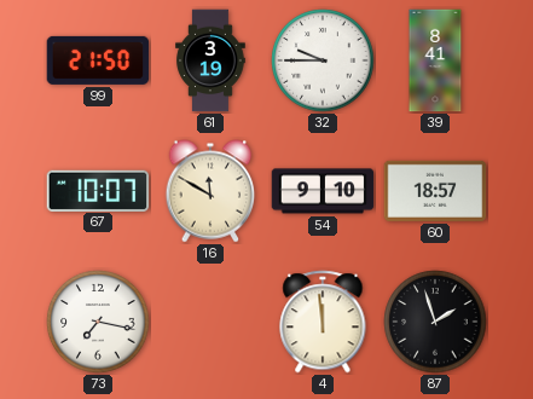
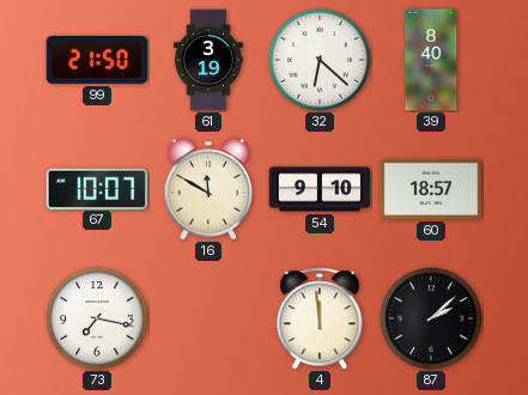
32: 9:45 -> 6:22 (320, 60)
39: 8:41 -> 8:40 (431, 60)
87: 1:57 -> 2:08 (431, 318)
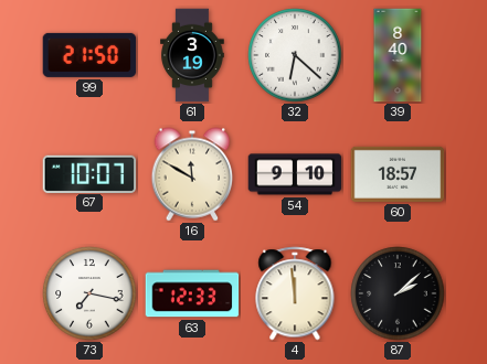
63: none -> 12:33 (192, 293)
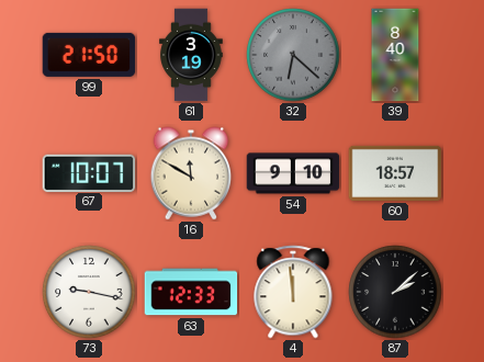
32 dial: white -> grey (293, 55)
73: 7:17 -> 9:17 (89, 292)
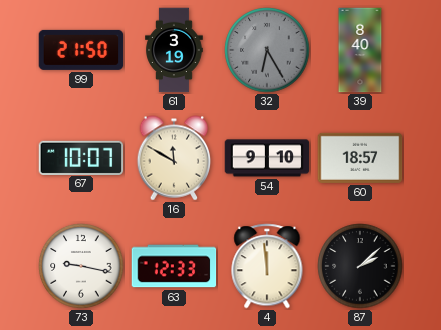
32: 6:22 -> 6:25 (267, 50)
